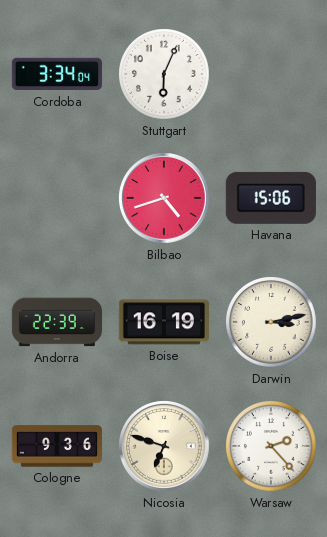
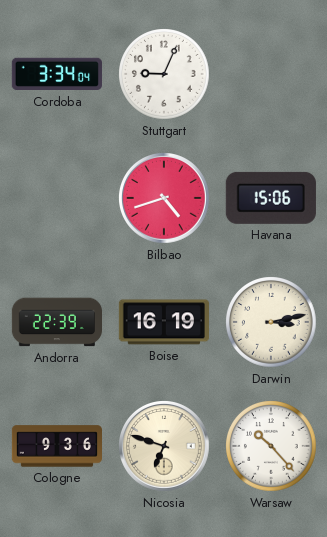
Stuttgart: 6:04 -> 9:04 (164, 74)
Warsaw: 2:23 -> 10:23 (271, 446)
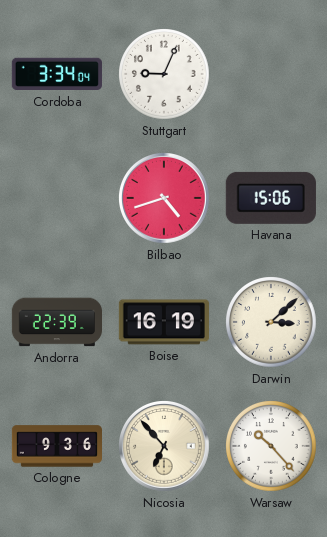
Darwin: 3:13 -> 3:08 (271, 322)
Nicosia: 6:48 -> 6:53 (165, 447)
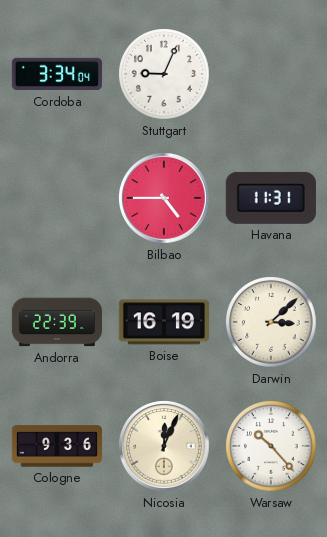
Bilbao: 4:42 -> 4:45 (165, 199)
Havana: 15:06 -> 11:31 (271, 198)
Nicosia: 6:53 -> 12:04 (165, 447)
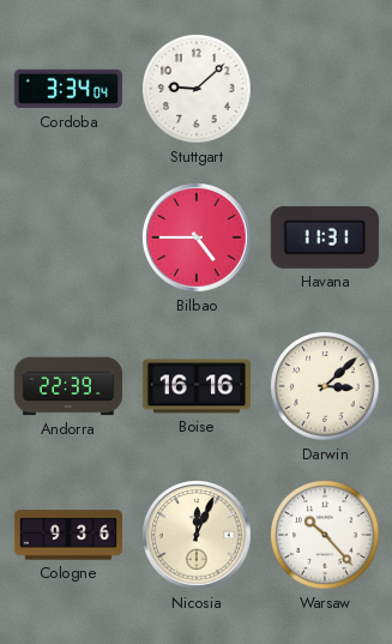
Stuttgart: 9:04 -> 9:08 (197, 89)
Boise: 16:19 -> 16:16 (195, 386)
